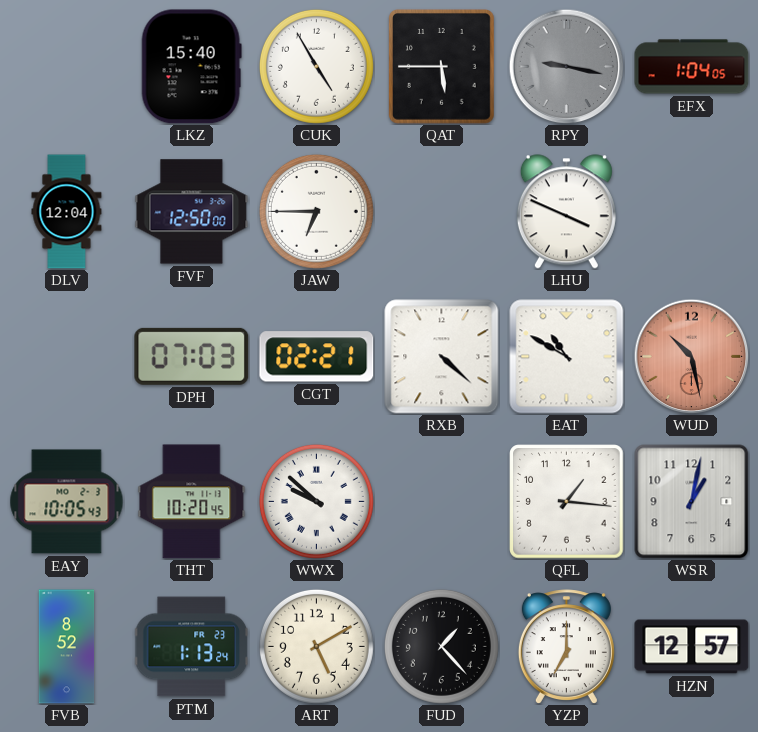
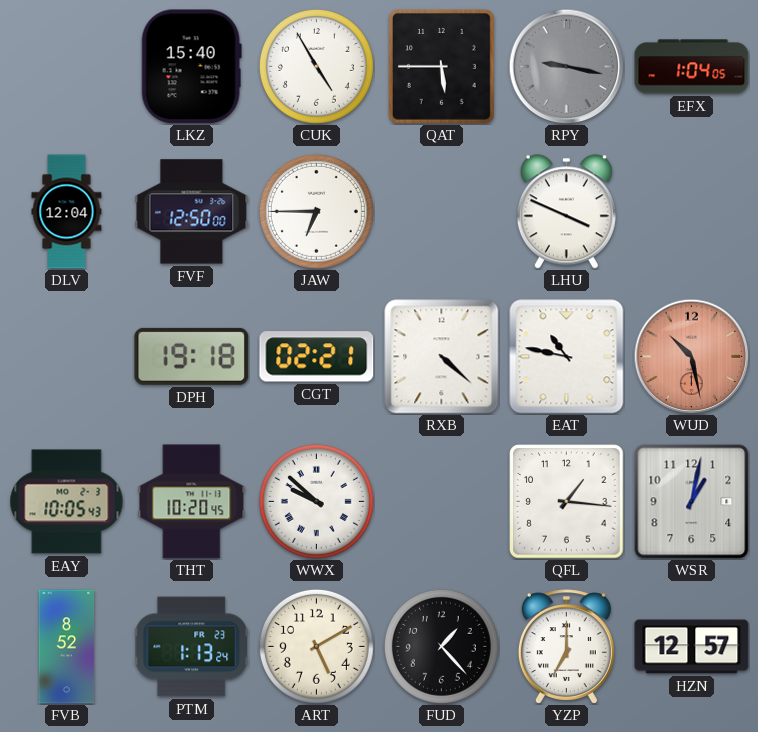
DPH: 07:03 -> 19:18 (192, 356)
EAT: 10:50 -> 10:47 (567, 357)
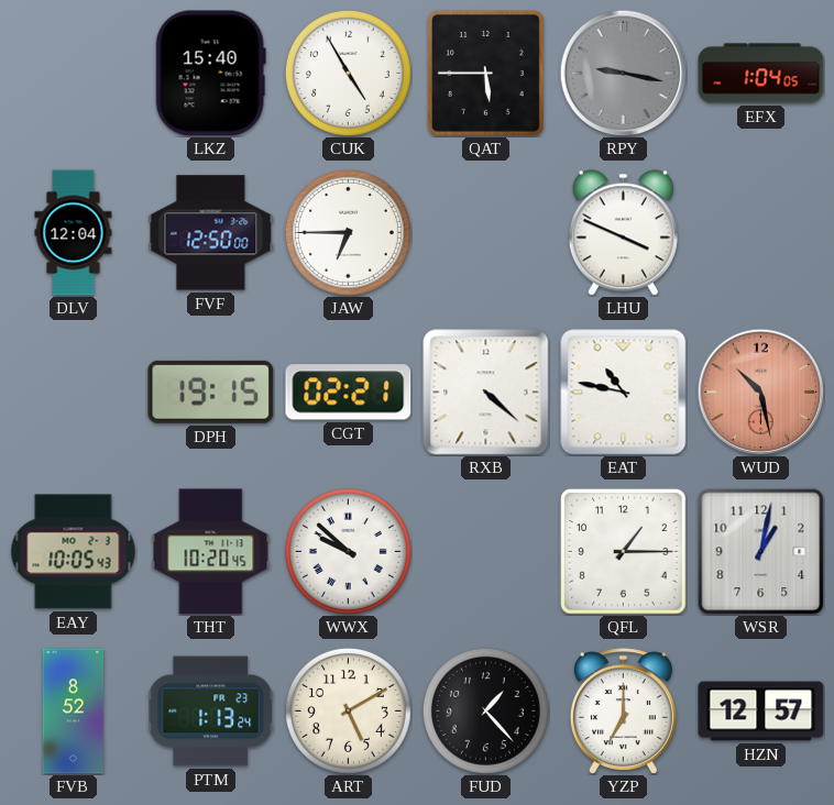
DPH: 19:18 -> 19:15 (211, 392)
QFL: 1:16 -> 1:15 (624, 552)
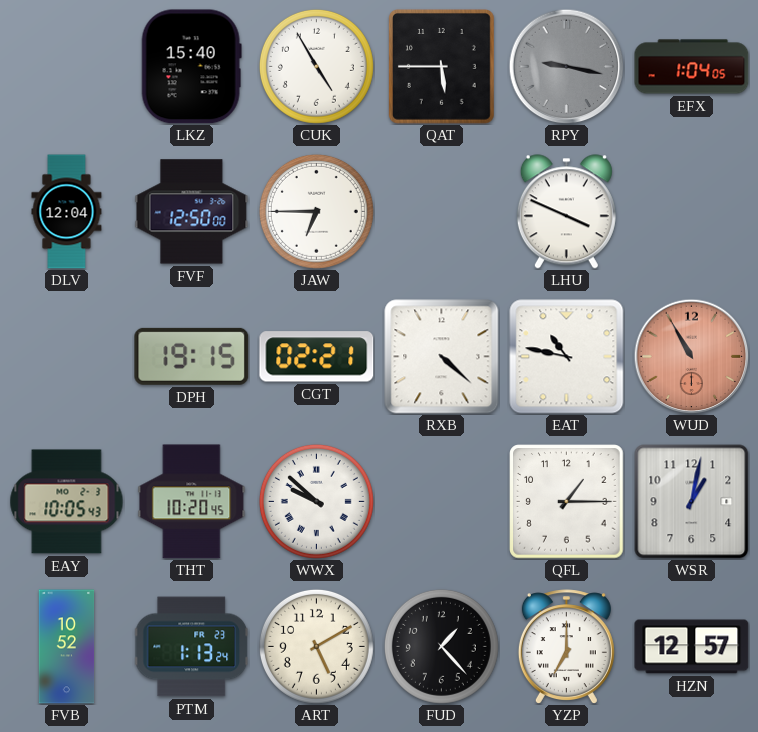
WUD: 10:28 -> 10:55 (691, 356)
FVB: 8:52 -> 10:52 (67, 647)
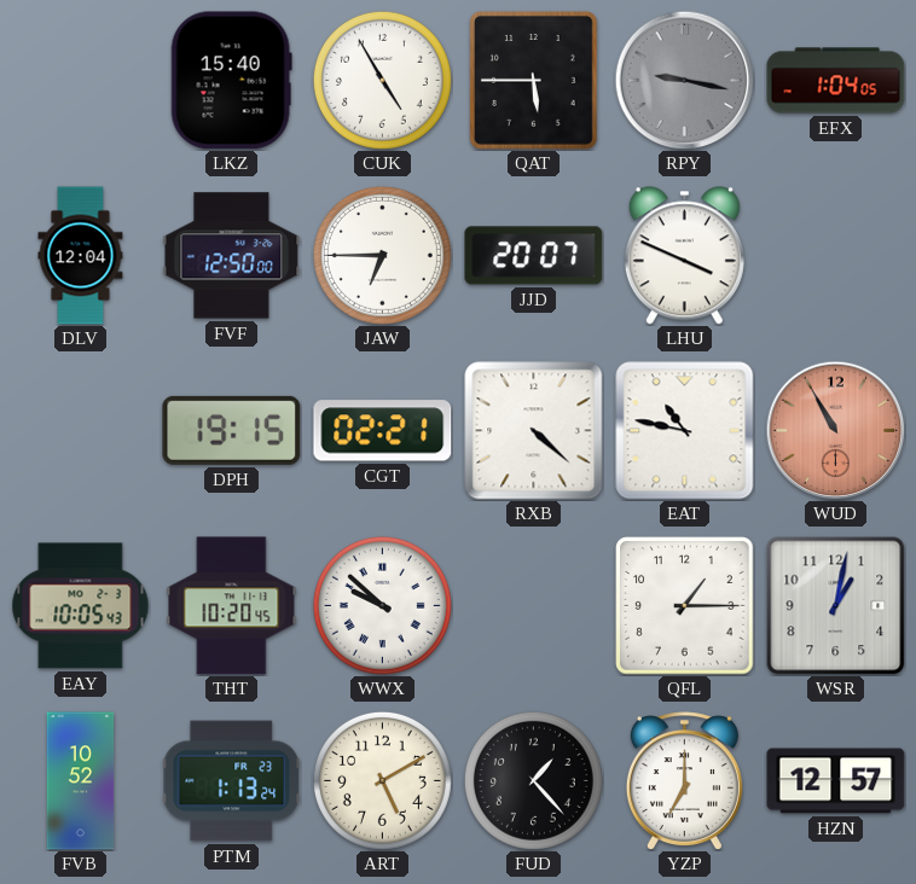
JJD: none -> 20:07 (534, 256)
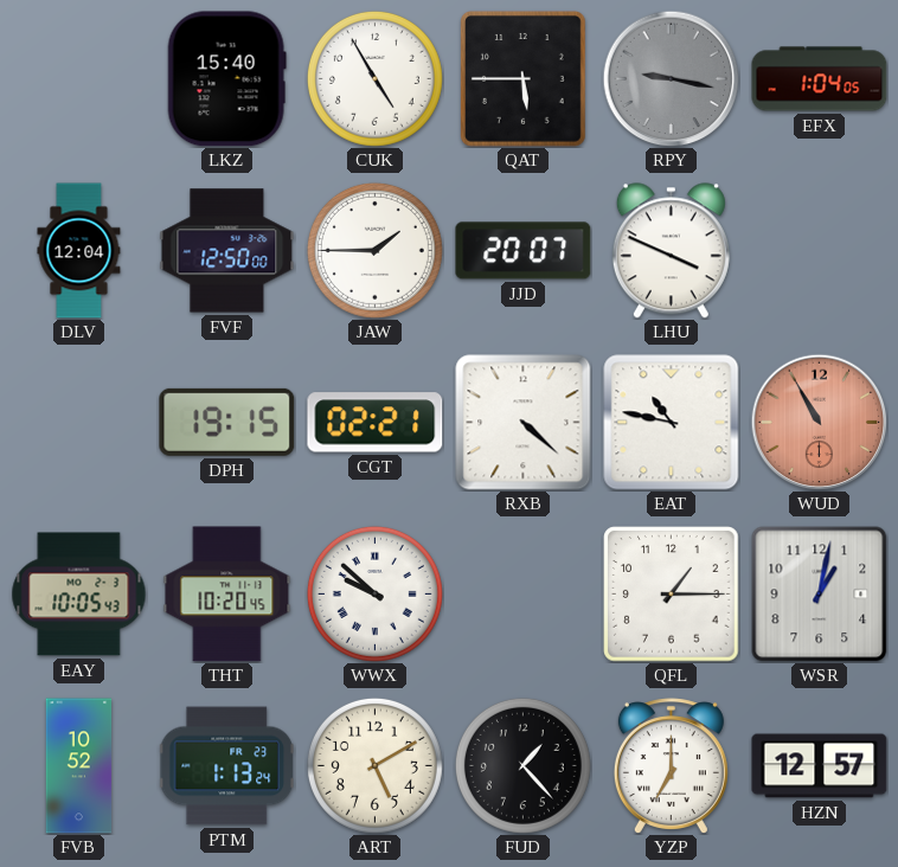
JAW: 6:45 -> 1:45 (374, 250)
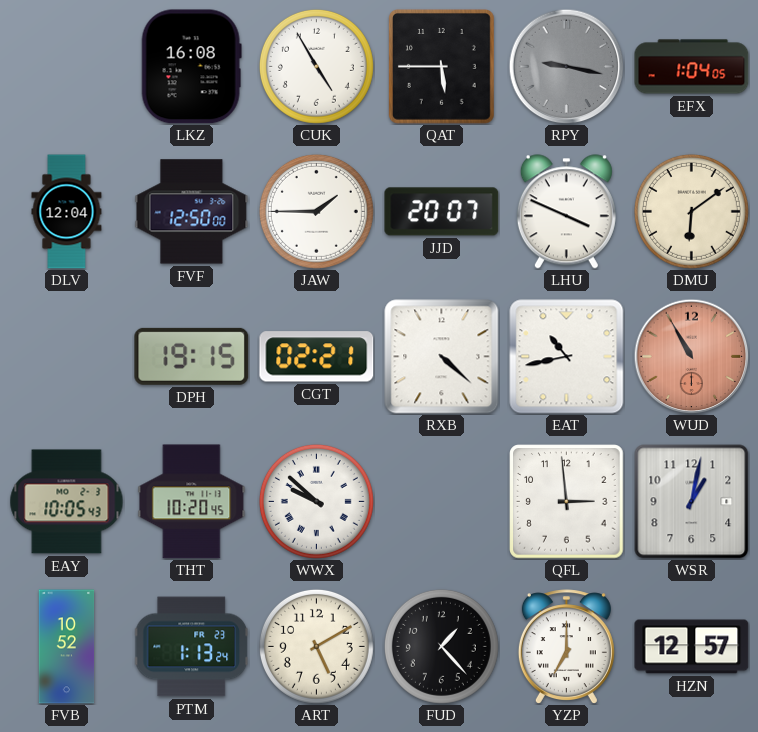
LKZ: 15:40 -> 16:08 (191, 67)
DMU: none -> 6:09 (691, 211)
EAT: 10:47 -> 10:43 (567, 357)
QFL: 1:15 -> 2:59 (567, 502)
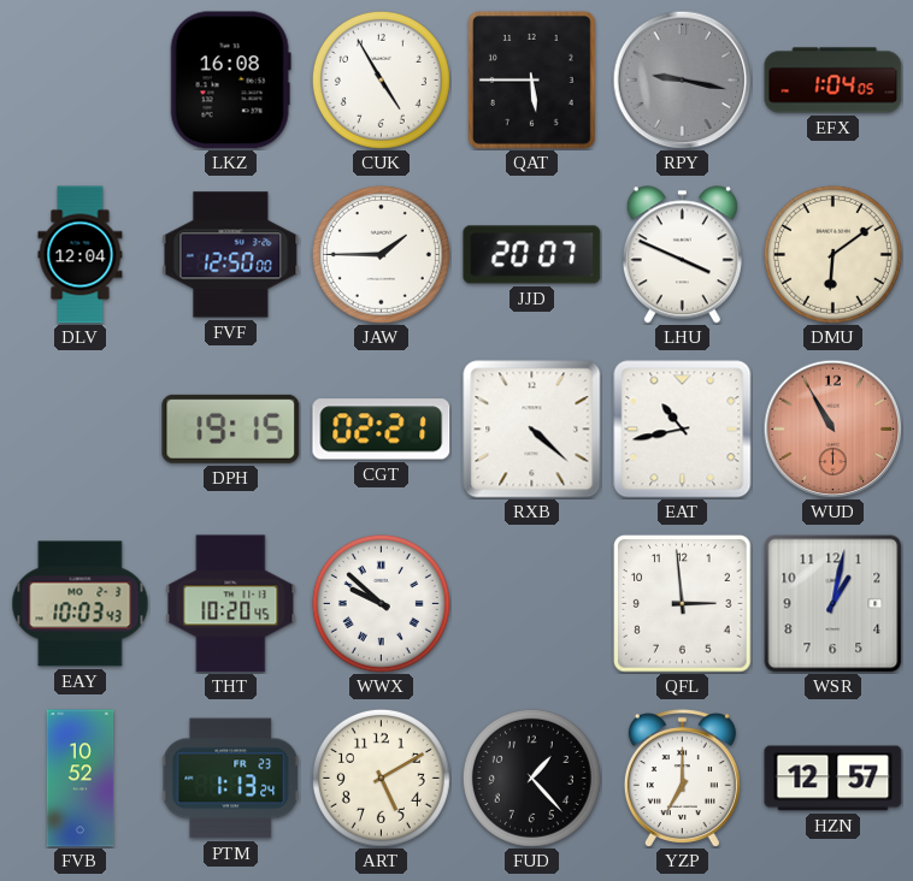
EAY: 10:05 -> 10:03 (81, 604)
